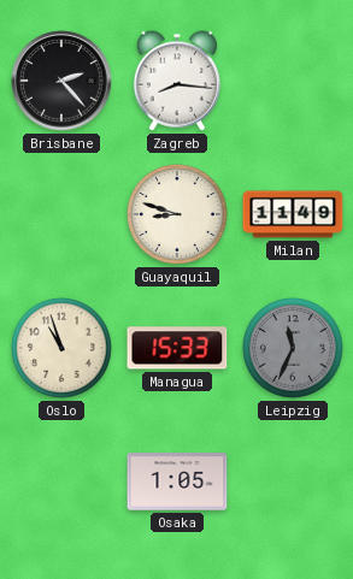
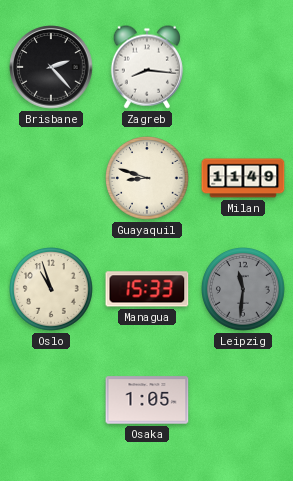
Leipzig: 11:34 -> 11:31 (244, 290)
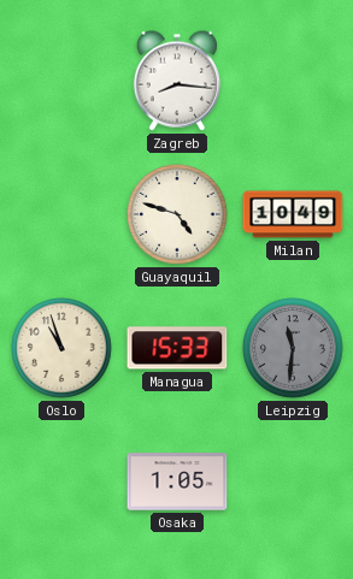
Brisbane: 2:23 -> none (51, 67)
Guayaquil: 8:48 -> 4:48 (178, 215)
Milan: 11:49 -> 10:49 (293, 214)
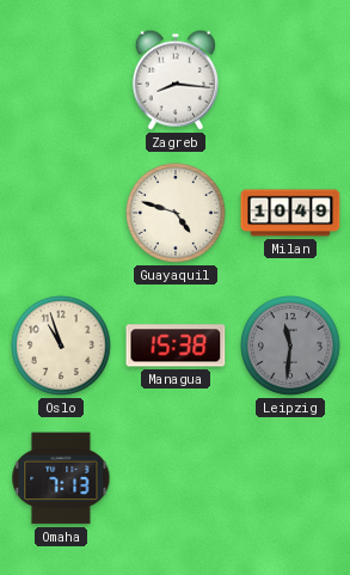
Managua: 15:33 -> 15:38 (176, 345)
Omaha: none -> 7:13 (61, 478)
Osaka: 1:05 -> none (177, 481)
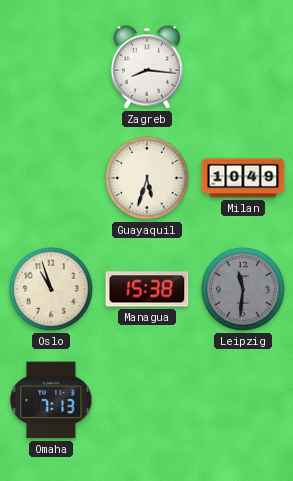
Guayaquil: 4:48 -> 5:33 (148, 179)
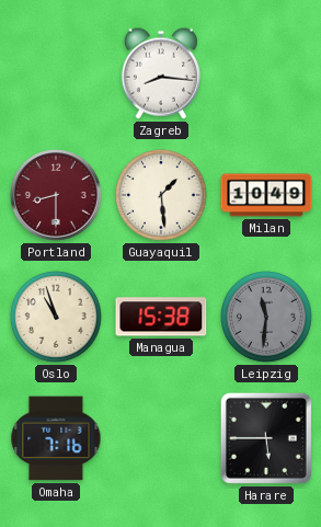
Portland: none -> 8:30 (56, 195)
Guayaquil: 5:33 -> 1:29 (162, 196)
Omaha: 7:13 -> 7:16 (56, 438)
Harare: none -> 5:45 (266, 438)
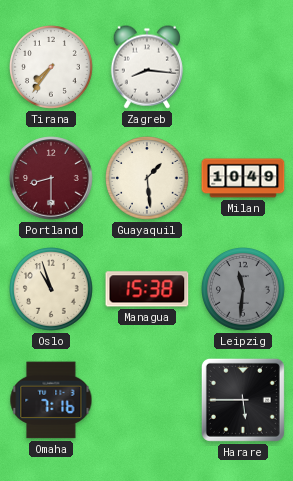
Tirana: none -> 7:36 (52, 68)
